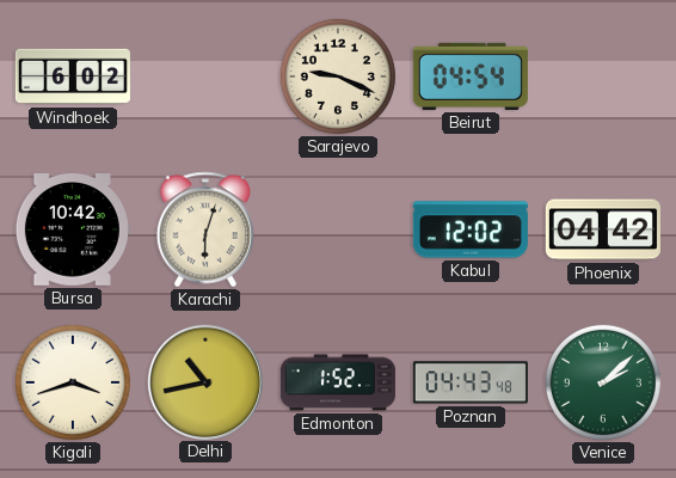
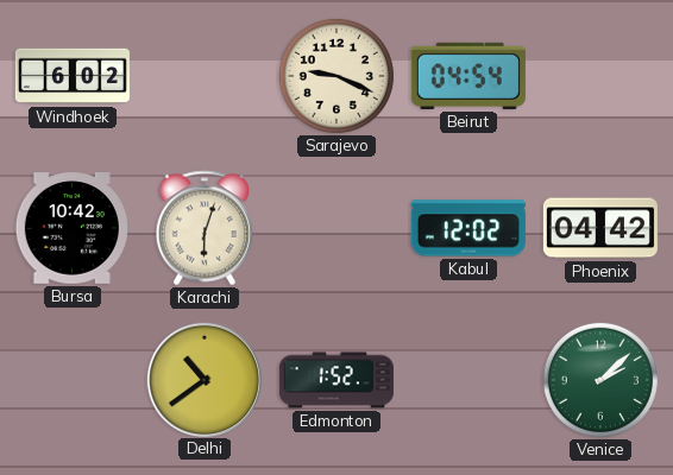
Kigali: 3:42 -> none (73, 382)
Delhi: 10:43 -> 10:39 (203, 379)
Poznan: 04:43 -> none (471, 382)
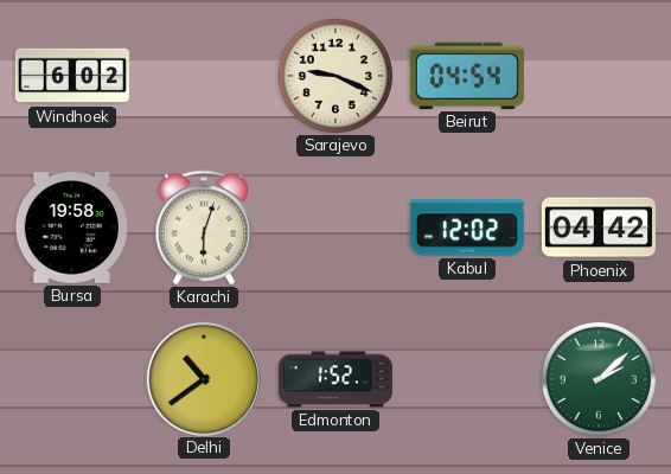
Bursa: 10:42 -> 19:58 (72, 228)
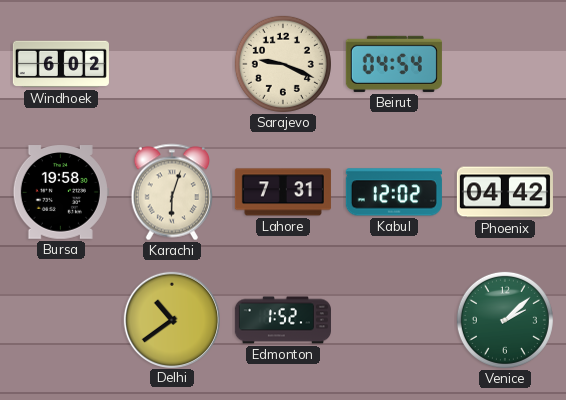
Lahore: none -> 7:31 (283, 192)
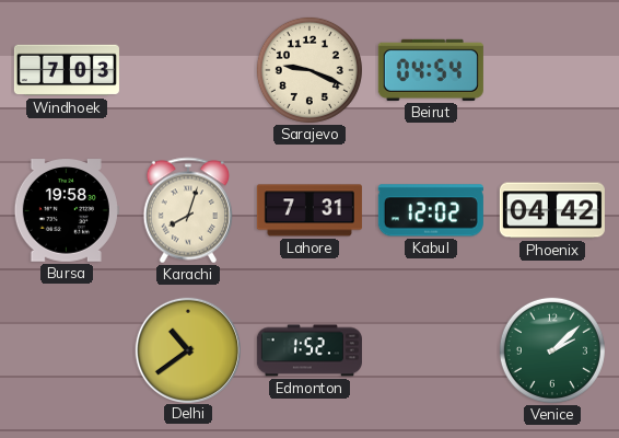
Windhoek: 6:02 -> 7:03 (67, 70)
Karachi: 6:03 -> 8:03 (187, 210)
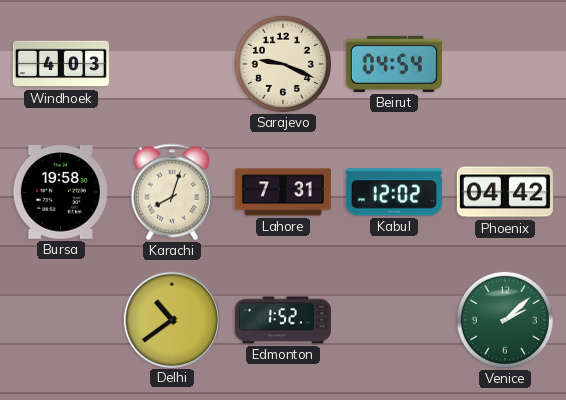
Windhoek: 7:03 -> 4:03 (61, 64)
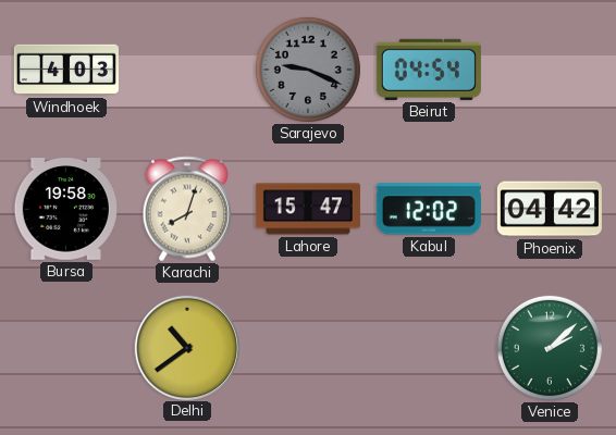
Sarajevo dial: cream -> grey (308, 70)
Lahore: 7:31 -> 15:47 (308, 209)
Edmonton: 1:52 -> none (283, 320)
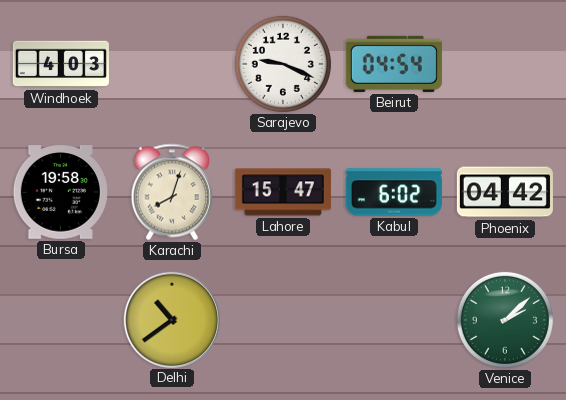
Sarajevo dial: grey -> white (283, 64)
Kabul: 12:02 -> 6:02 (394, 192)
